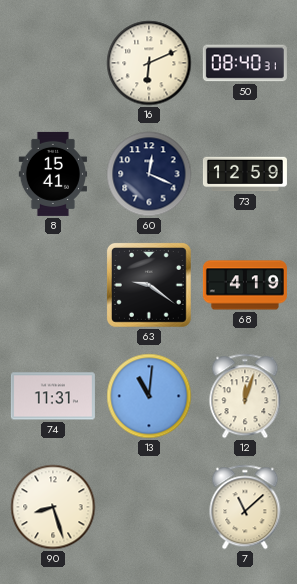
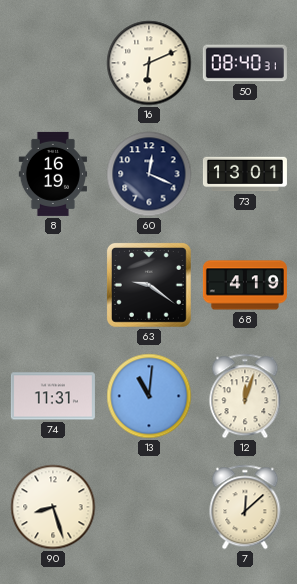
8: 15:41 -> 16:19 (52, 174)
73: 12:59 -> 13:01 (245, 174)
7: 11:08 -> 12:08 (245, 507)
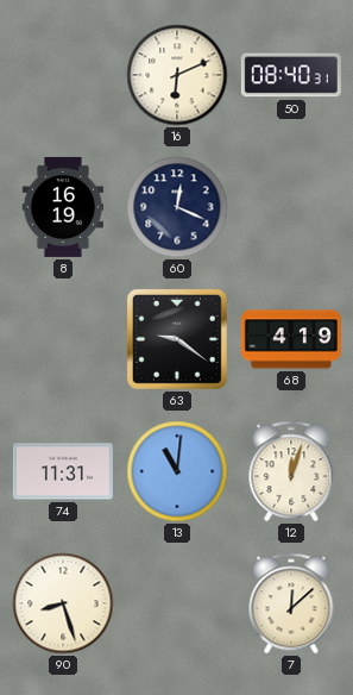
73: 13:01 -> none (245, 174)
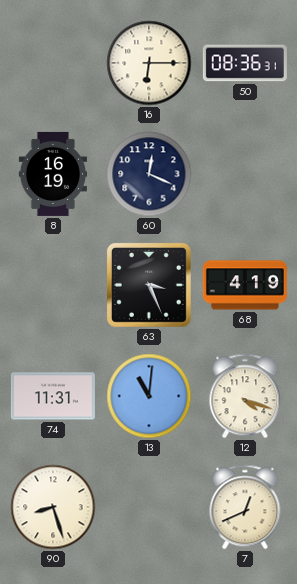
16: 6:11 -> 6:15 (149, 63)
50: 08:40 -> 08:36 (245, 63)
63: 9:21 -> 3:26 (149, 285)
12: 12:03 -> 4:18 (245, 396)
7: 12:08 -> 12:41 (245, 507)
